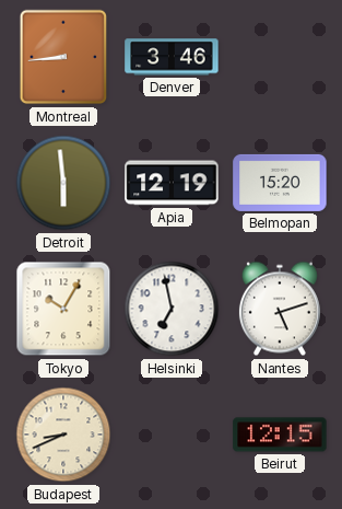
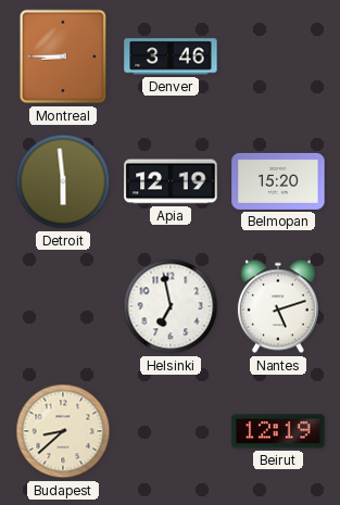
Montreal: 8:44 -> 8:45 (63, 56)
Tokyo: 10:05 -> none (63, 309)
Budapest: 8:41 -> 8:38 (63, 431)
Beirut: 12:15 -> 12:19 (278, 431)
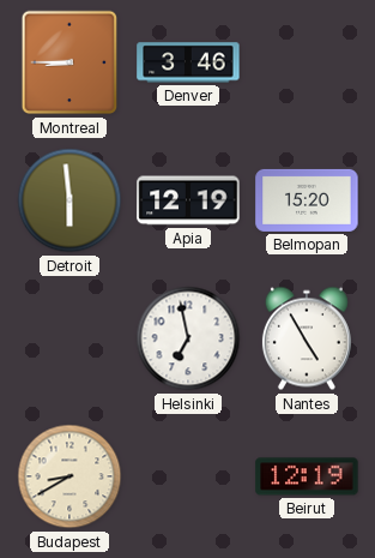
Nantes: 5:12 -> 4:55 (307, 338)
Budapest: 8:38 -> 8:40 (69, 476)
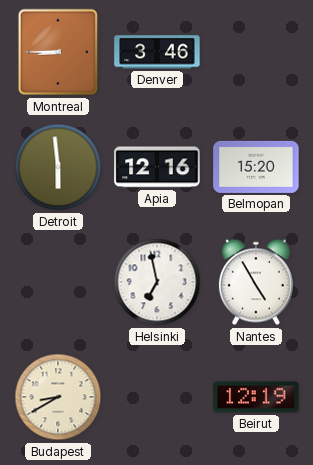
Apia: 12:19 -> 12:16 (157, 167)
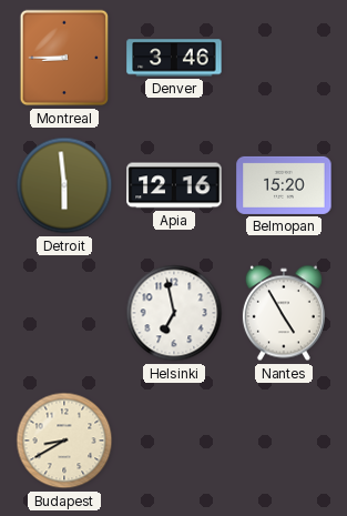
Beirut: 12:19 -> none (256, 397)
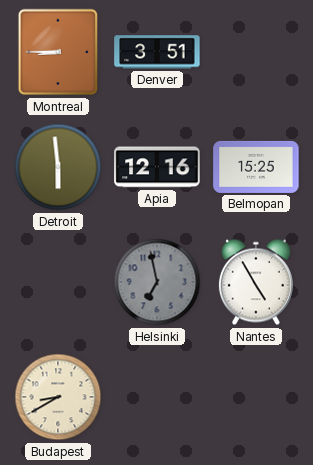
Denver: 3:46 -> 3:51 (157, 52)
Belmopan: 15:20 -> 15:25 (256, 167)
Helsinki dial: white -> grey (157, 282)
